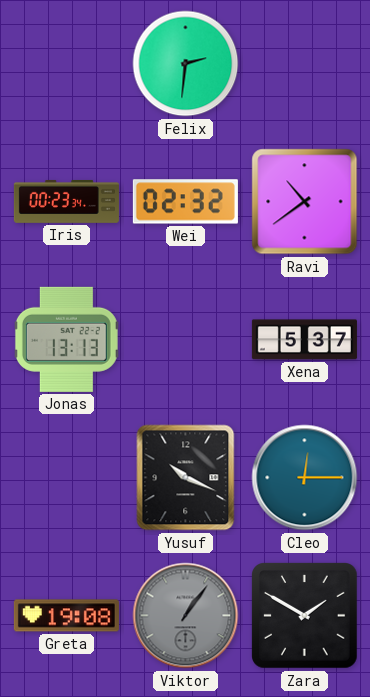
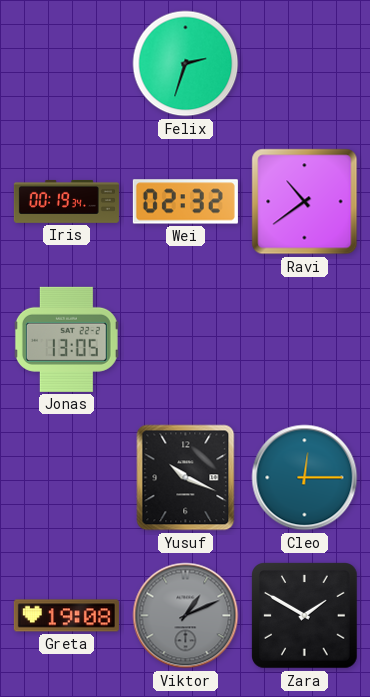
Felix: 2:31 -> 2:33 (186, 64)
Iris: 00:23 -> 00:19 (66, 201)
Jonas: 13:13 -> 13:05 (66, 339)
Xena: 5:37 -> none (304, 340)
Viktor: 1:06 -> 1:11 (186, 616)
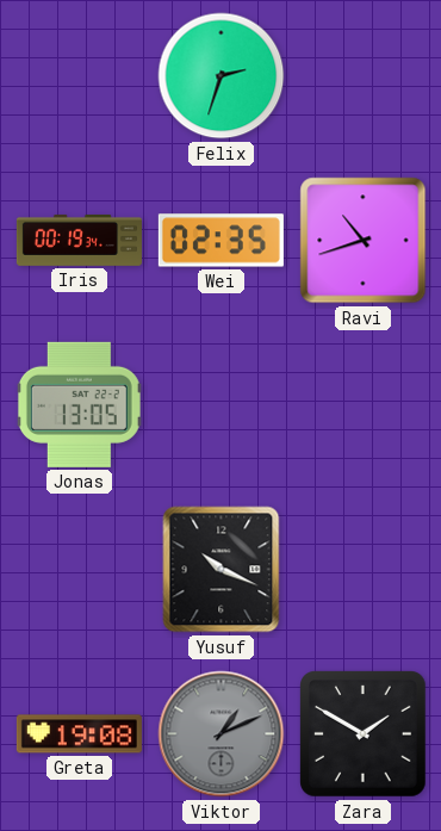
Wei: 02:32 -> 02:35 (220, 241)
Ravi: 10:39 -> 10:42 (364, 241)
Cleo: 12:15 -> none (305, 478)
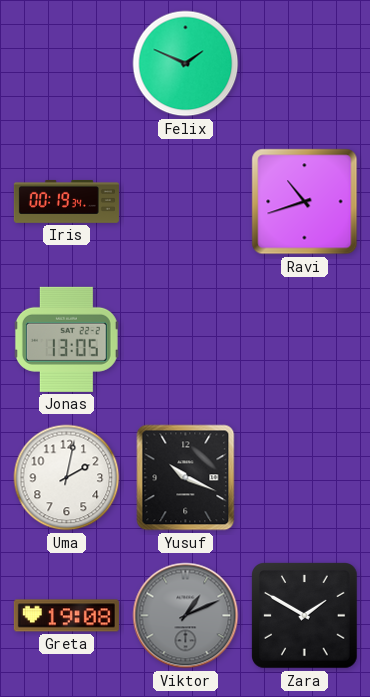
Felix: 2:33 -> 1:49 (186, 64)
Wei: 02:35 -> none (220, 241)
Uma: none -> 2:02 (67, 478)
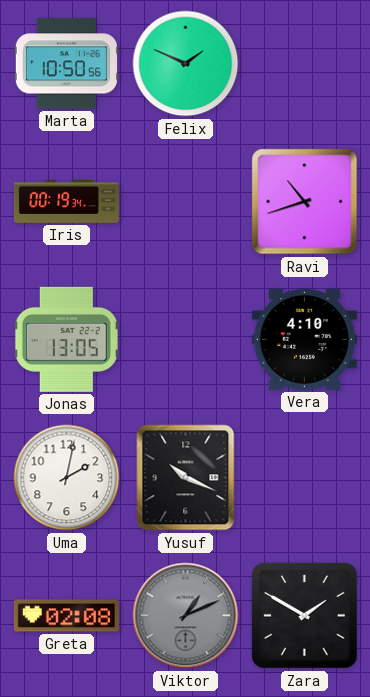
Marta: none -> 10:50 (66, 64)
Vera: none -> 4:10 (304, 339)
Greta: 19:08 -> 02:08 (66, 616)
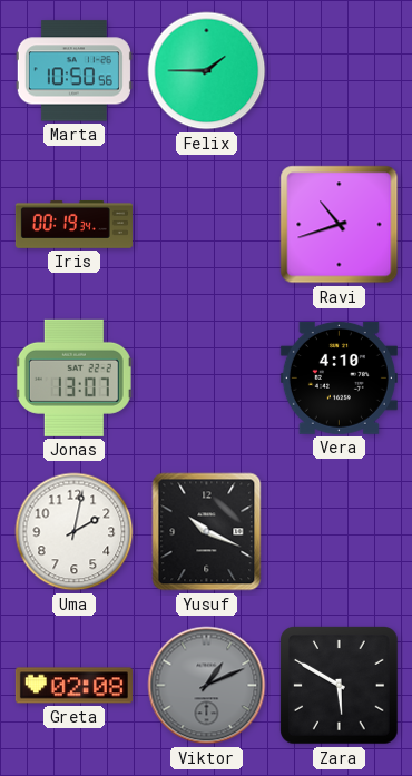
Felix: 1:49 -> 1:45 (207, 71)
Jonas: 13:05 -> 13:07 (73, 377)
Zara: 1:50 -> 5:50 (340, 686)
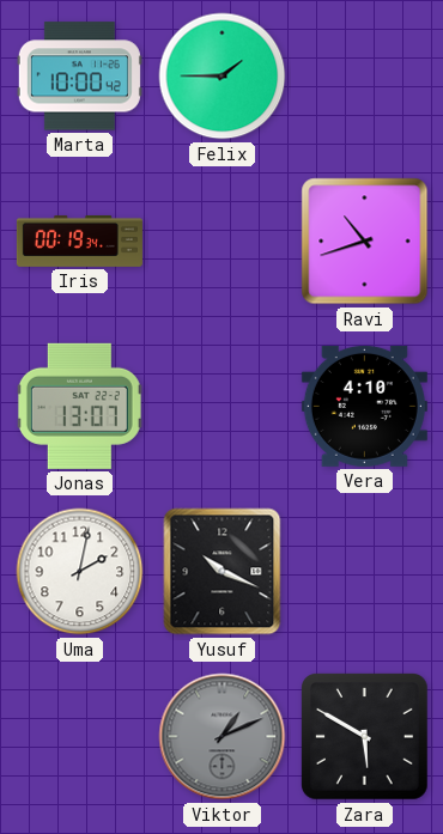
Marta: 10:50 -> 10:00 (79, 77)
Greta: 02:08 -> none (73, 686)
